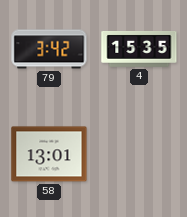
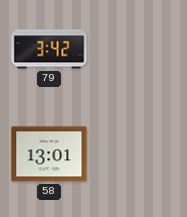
4: 15:35 -> none (139, 49)
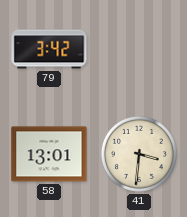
41: none -> 3:31 (139, 154)
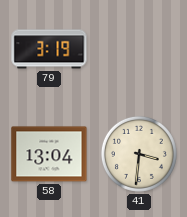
79: 3:42 -> 3:19 (49, 49)
58: 13:01 -> 13:04 (49, 154)
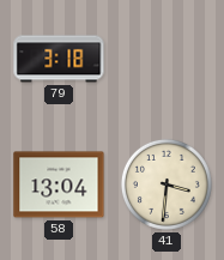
79: 3:19 -> 3:18 (59, 59)
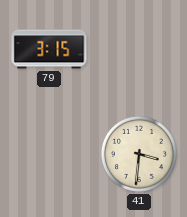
79: 3:18 -> 3:15 (49, 49)
58: 13:04 -> none (59, 185)
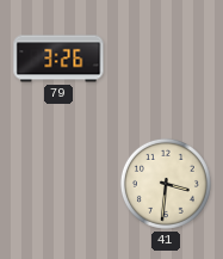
79: 3:15 -> 3:26 (58, 58)
